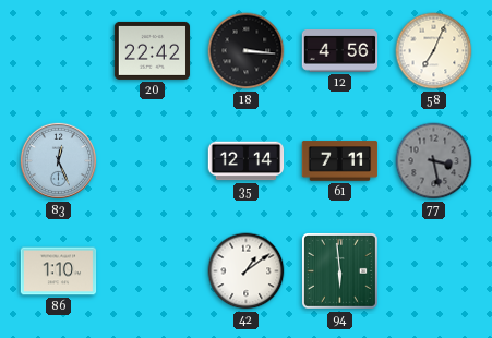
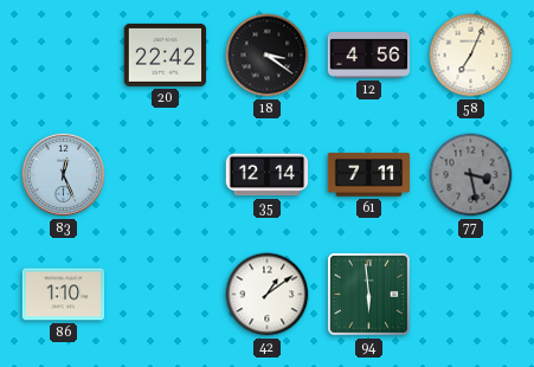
18: 3:16 -> 3:21 (268, 56)
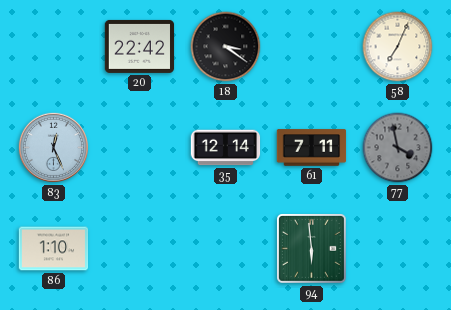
12: 4:56 -> none (369, 56)
77: 3:28 -> 3:58 (398, 148)
42: 1:09 -> none (268, 295)
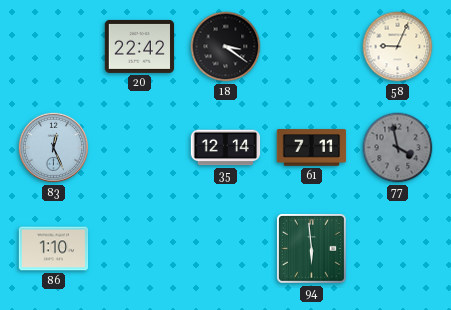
58: 7:04 -> 9:04 (398, 47)
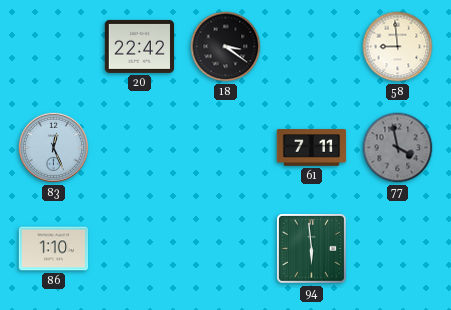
58: 9:04 -> 8:59 (398, 47)
35: 12:14 -> none (226, 148)
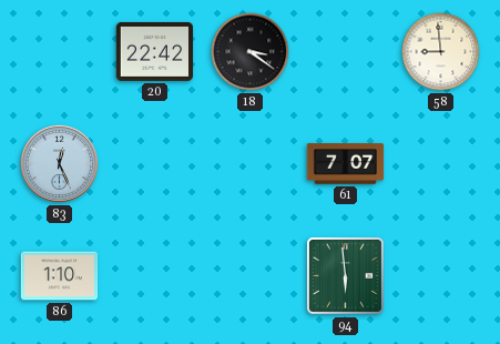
61: 7:11 -> 7:07 (346, 164)
77: 3:58 -> none (398, 148)
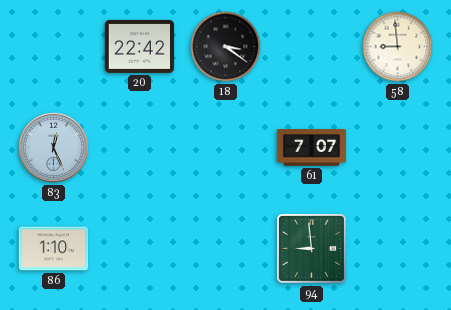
94: 5:59 -> 8:59 (312, 249)
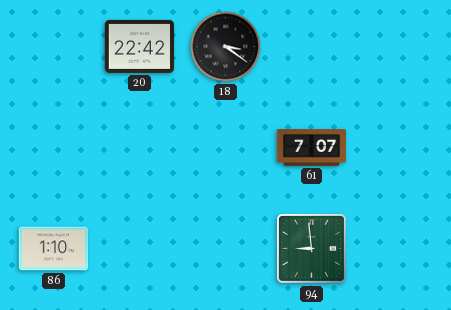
58: 8:59 -> none (398, 47)
83: 12:26 -> none (53, 147)
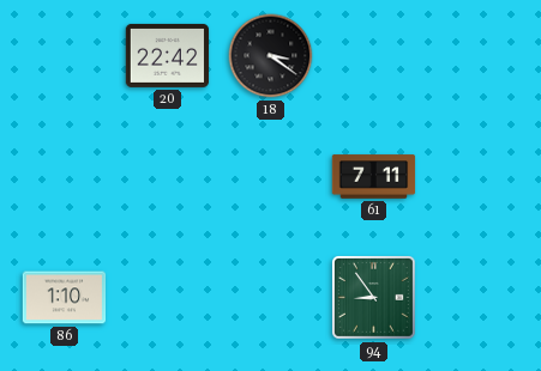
61: 7:07 -> 7:11 (374, 177)
94: 8:59 -> 8:54 (374, 298)
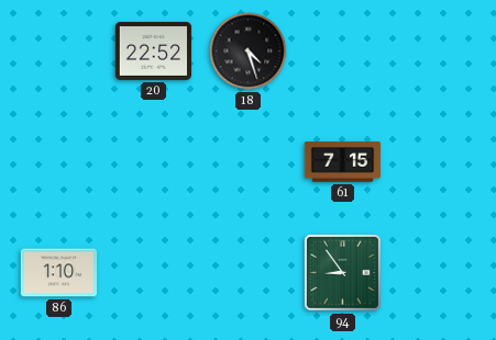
20: 22:42 -> 22:52 (154, 50)
18: 3:21 -> 4:27 (249, 52)
61: 7:11 -> 7:15 (343, 162)
